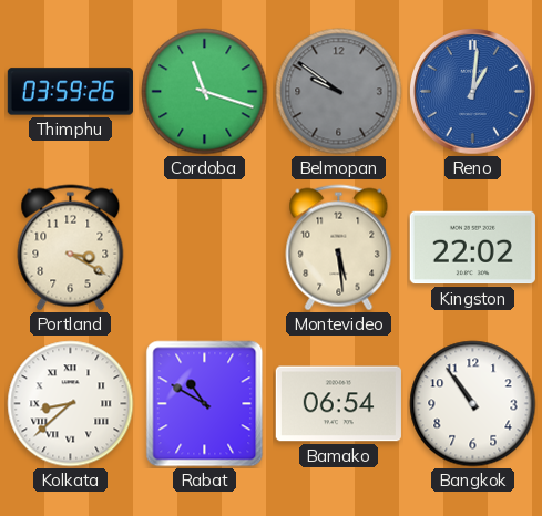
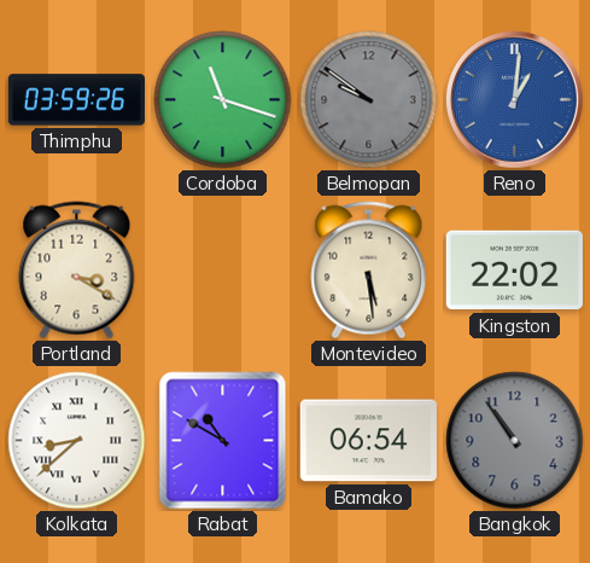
Bangkok dial: white -> grey (515, 441)
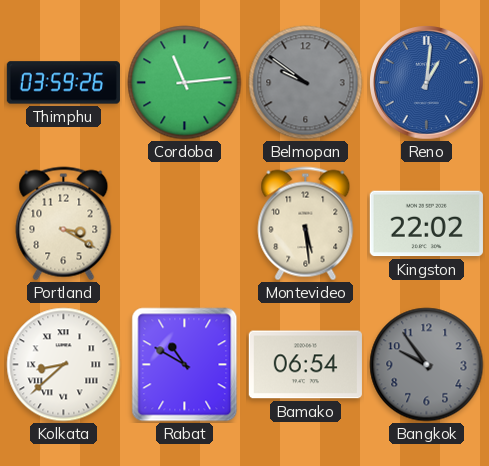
Cordoba: 11:18 -> 11:14 (185, 83)
Bangkok: 10:54 -> 9:54 (427, 365)
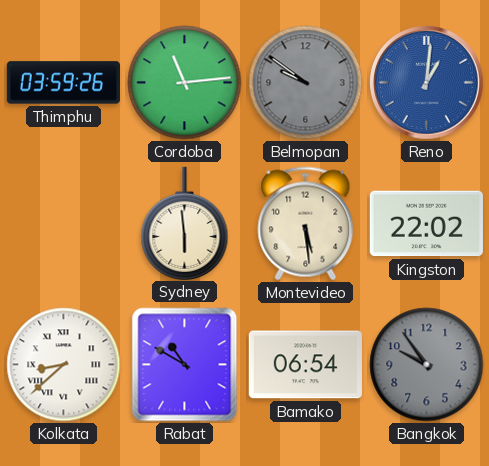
Portland: 3:20 -> none (64, 224)
Sydney: none -> 5:59 (185, 223)
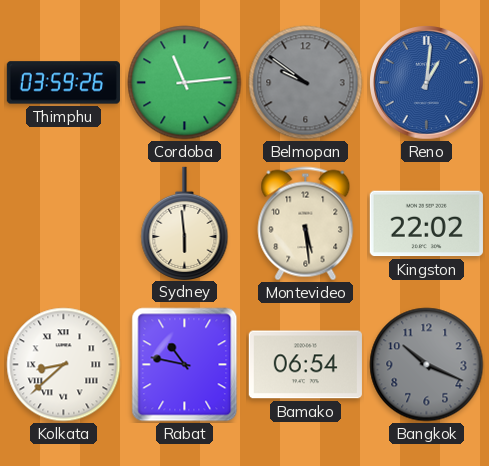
Rabat: 10:50 -> 10:47 (185, 365)
Bangkok: 9:54 -> 10:19 (427, 365)
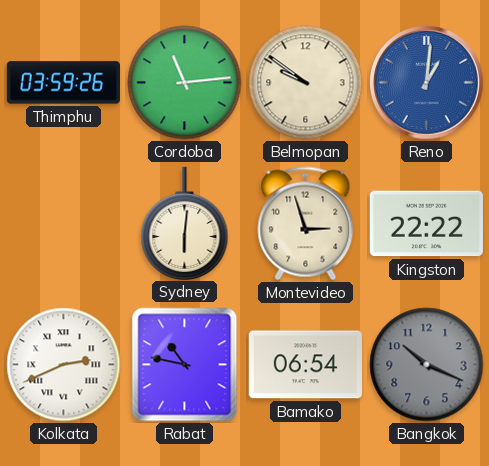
Belmopan dial: grey -> cream (306, 83)
Sydney: 5:59 -> 6:01 (185, 223)
Montevideo: 5:29 -> 2:57 (306, 224)
Kingston: 22:02 -> 22:22 (426, 224)
Kolkata: 8:38 -> 2:41 (64, 365)
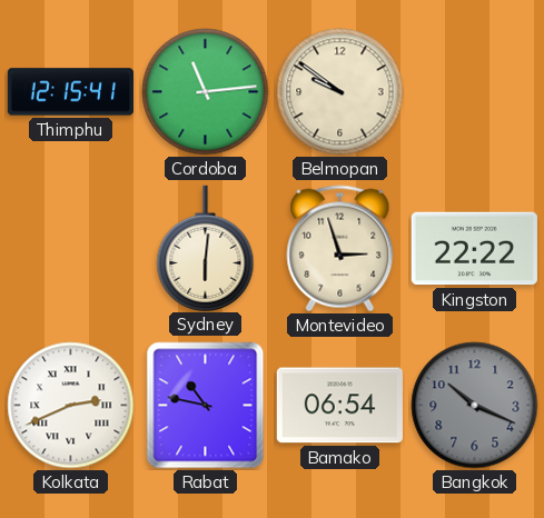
Thimphu: 03:59 -> 12:15 (70, 92)
Reno: 1:01 -> none (427, 83)
